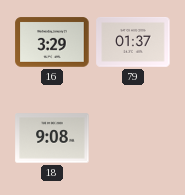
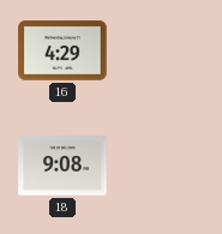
16: 3:29 -> 4:29 (62, 50)
79: 01:37 -> none (133, 43)
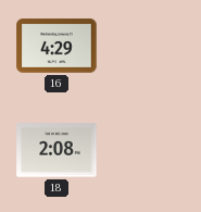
18: 9:08 -> 2:08 (56, 150)
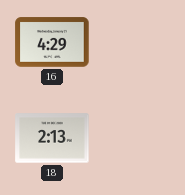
18: 2:08 -> 2:13 (52, 138)
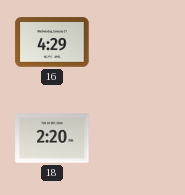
18: 2:13 -> 2:20 (52, 138)
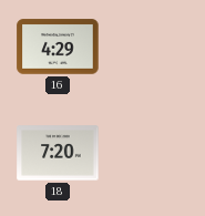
18: 2:20 -> 7:20 (58, 153)
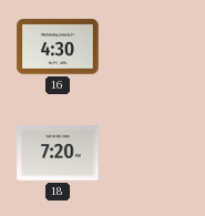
16: 4:29 -> 4:30 (58, 47)
